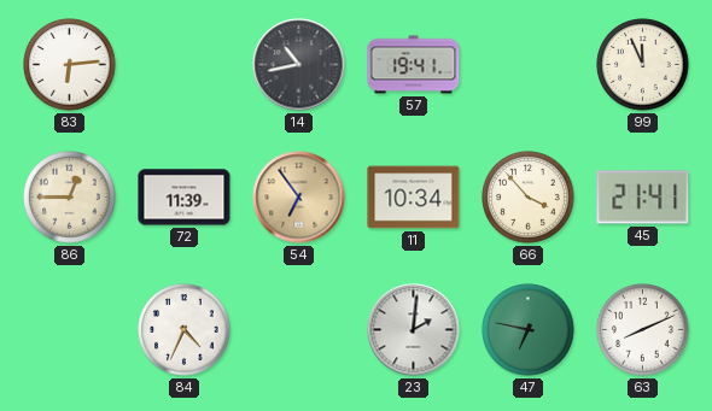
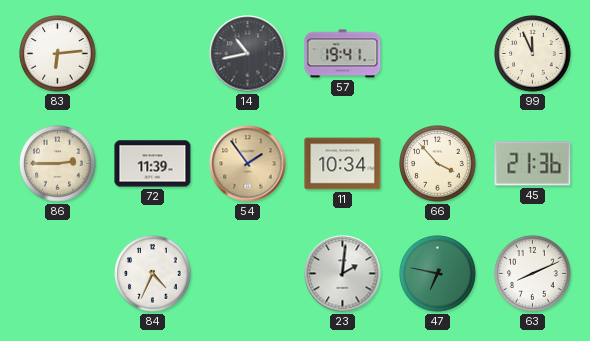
86: 12:45 -> 2:45 (58, 164)
54: 6:54 -> 1:54 (248, 164)
45: 21:41 -> 21:36 (533, 164)
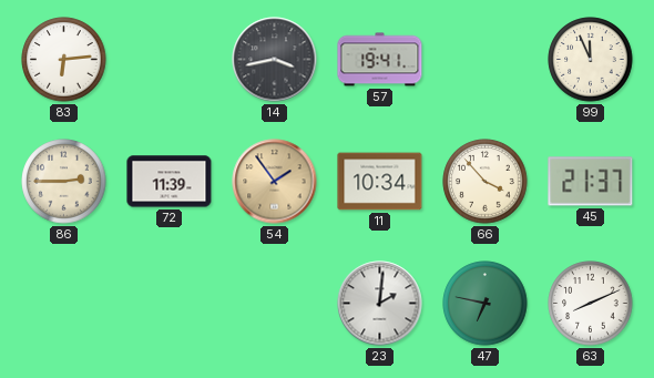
14: 10:43 -> 3:43 (275, 60)
45: 21:36 -> 21:37 (591, 182)
84: 4:34 -> none (153, 274)
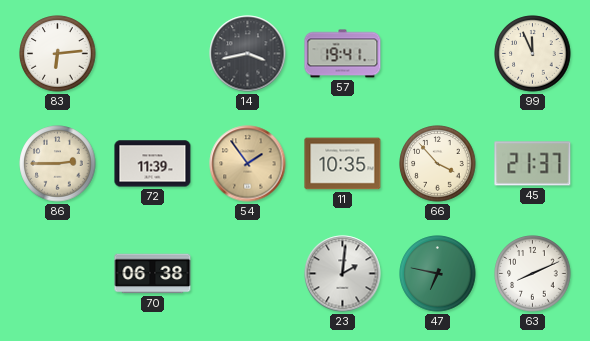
11: 10:34 -> 10:35 (343, 164)
70: none -> 06:38 (153, 274)
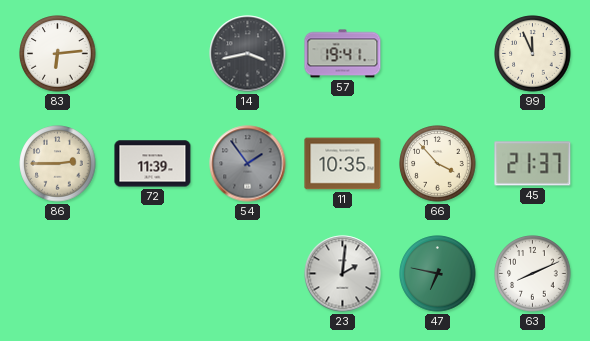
54 dial: champagne -> grey (248, 164)
70: 06:38 -> none (153, 274)
